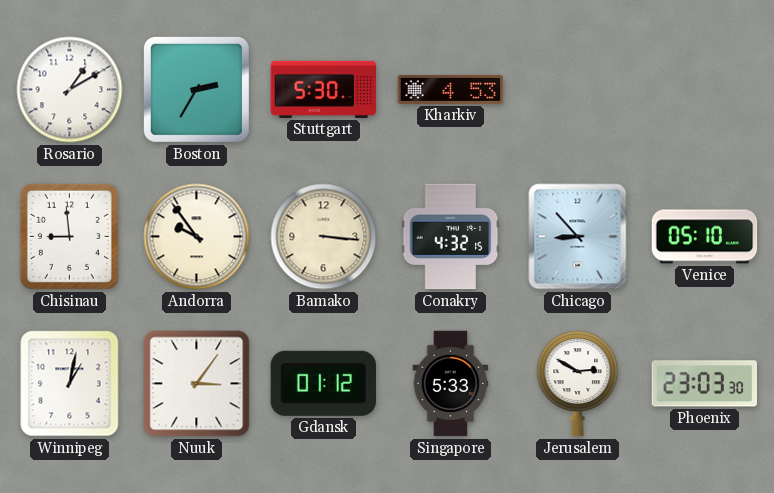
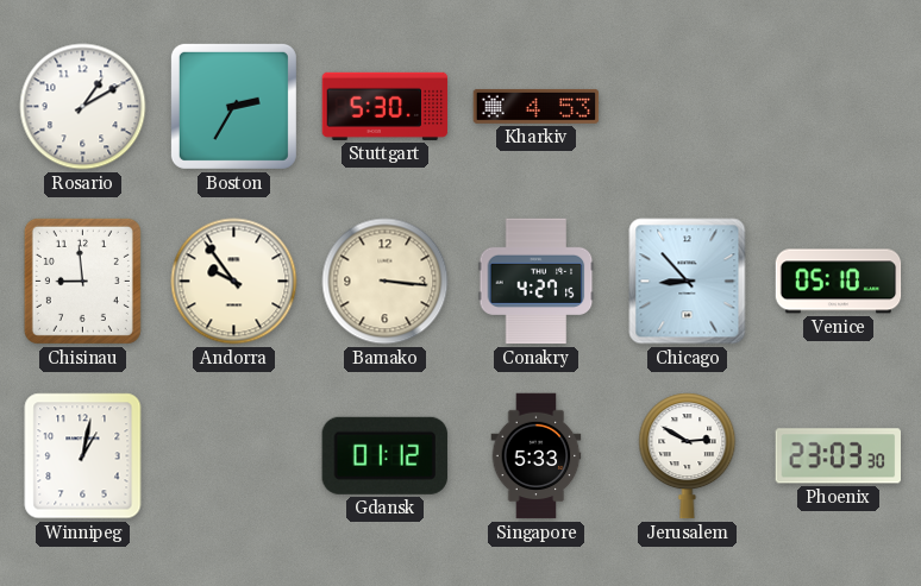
Conakry: 4:32 -> 4:27 (537, 282)
Nuuk: 3:06 -> none (197, 384)
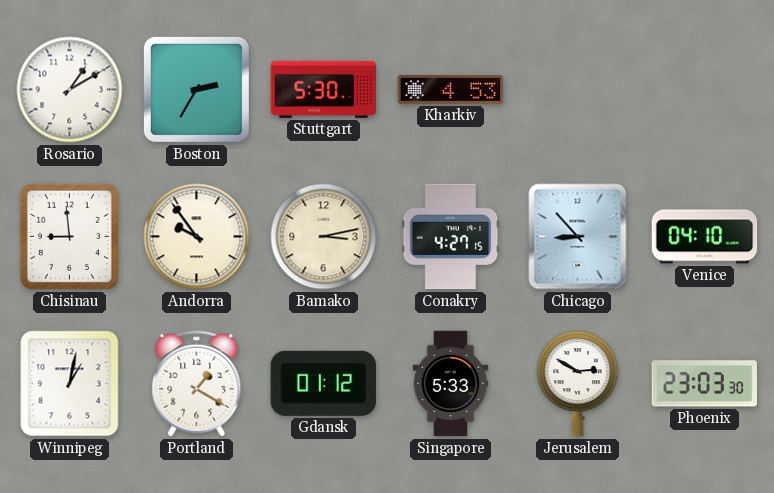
Bamako: 3:16 -> 3:13 (324, 237)
Venice: 05:10 -> 04:10 (705, 237)
Portland: none -> 1:20 (197, 384)
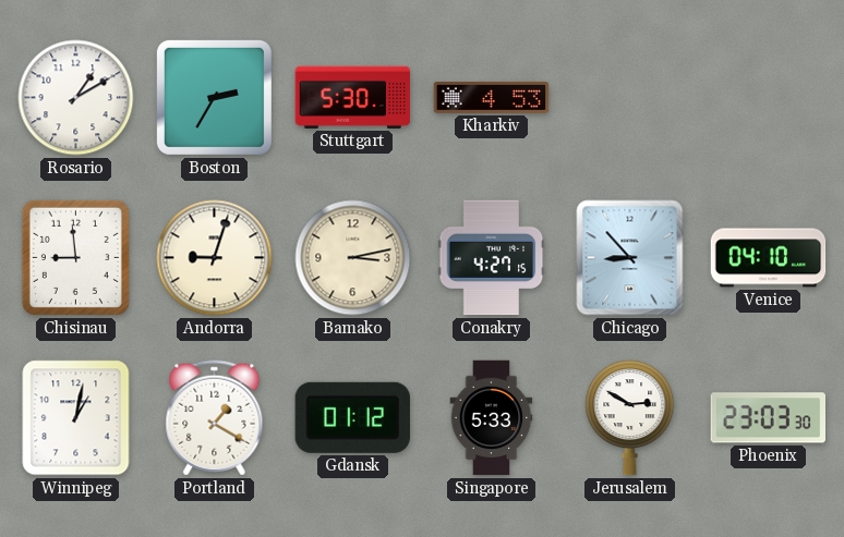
Andorra: 9:54 -> 9:03 (215, 258)
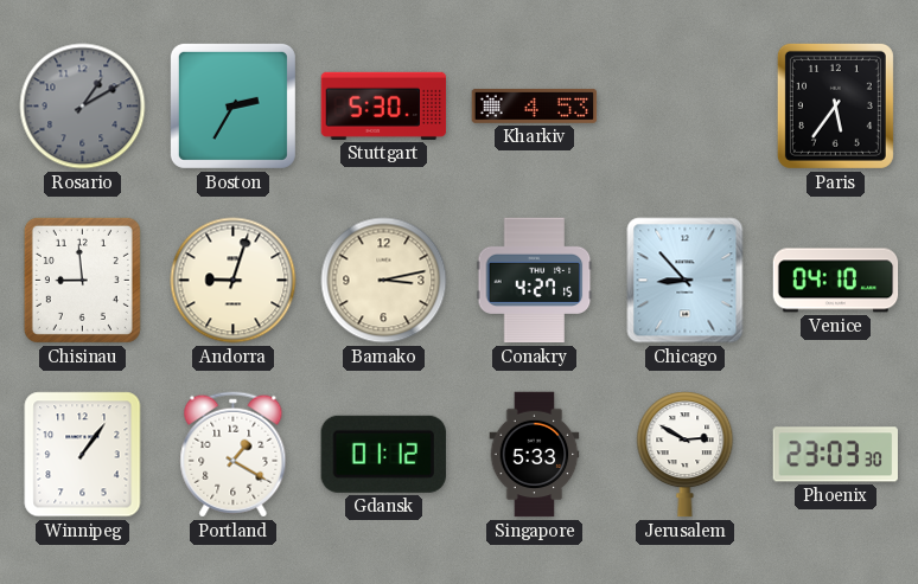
Rosario dial: white -> grey (83, 107)
Paris: none -> 5:36 (835, 105)
Winnipeg: 1:02 -> 1:06 (83, 455)
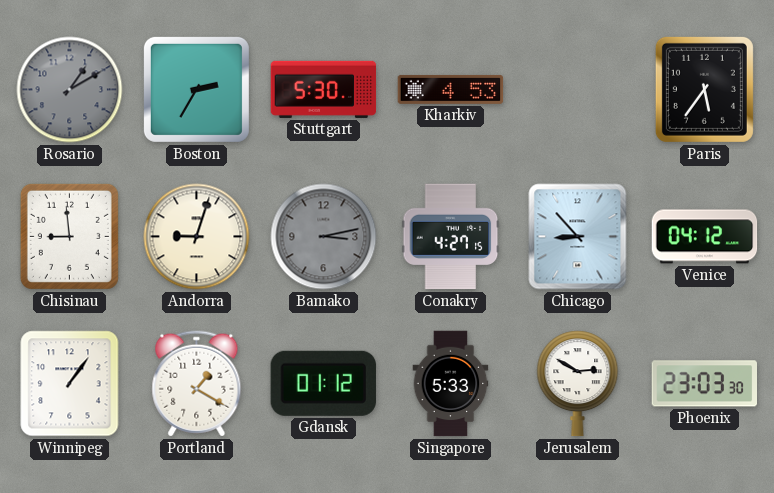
Bamako dial: cream -> grey (324, 237)
Venice: 04:10 -> 04:12 (705, 237)
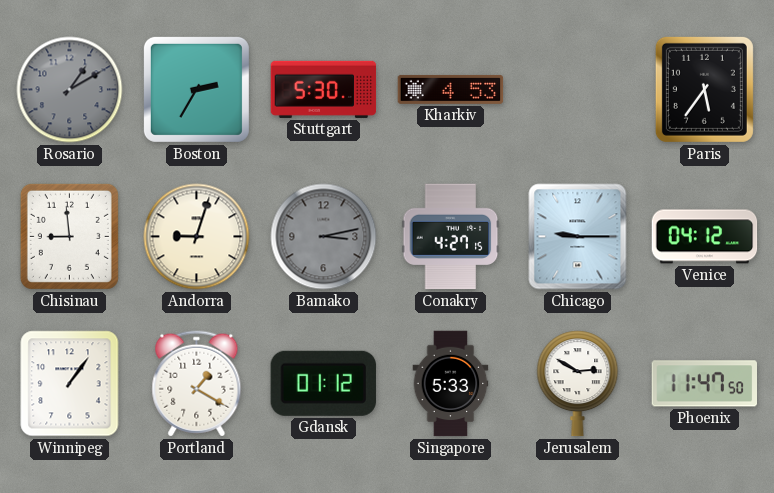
Chicago: 8:53 -> 9:15 (578, 237)
Phoenix: 23:03 -> 11:47 (704, 384)
